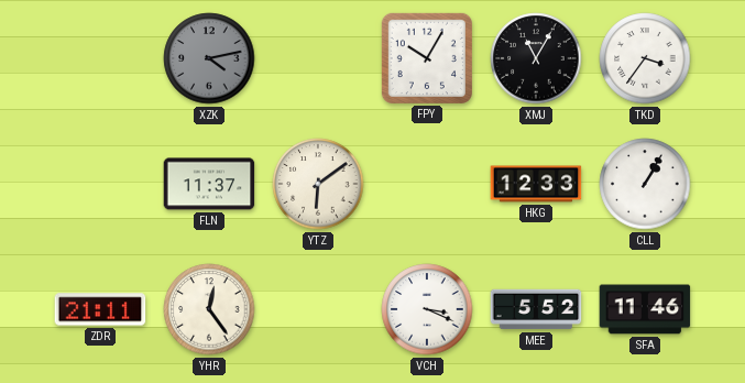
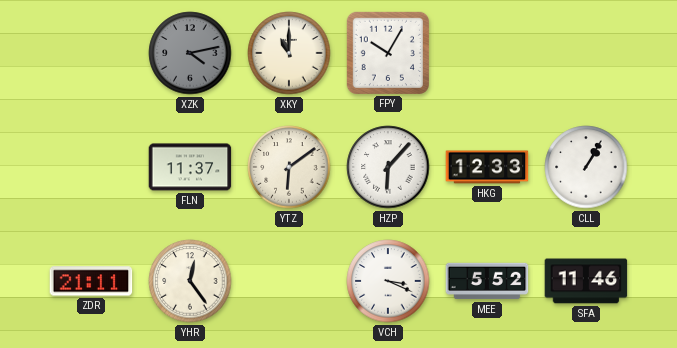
XKY: none -> 11:00 (289, 53)
XMJ: 11:05 -> none (536, 58)
TKD: 3:36 -> none (645, 58)
HZP: none -> 6:07 (388, 167)
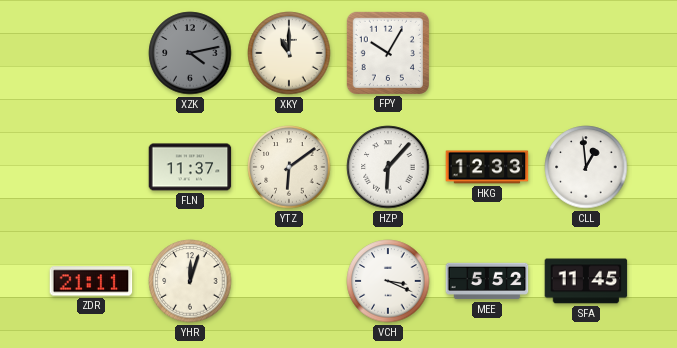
CLL: 1:05 -> 12:59 (586, 167)
YHR: 12:24 -> 12:03 (190, 281)
SFA: 11:46 -> 11:45 (586, 281)
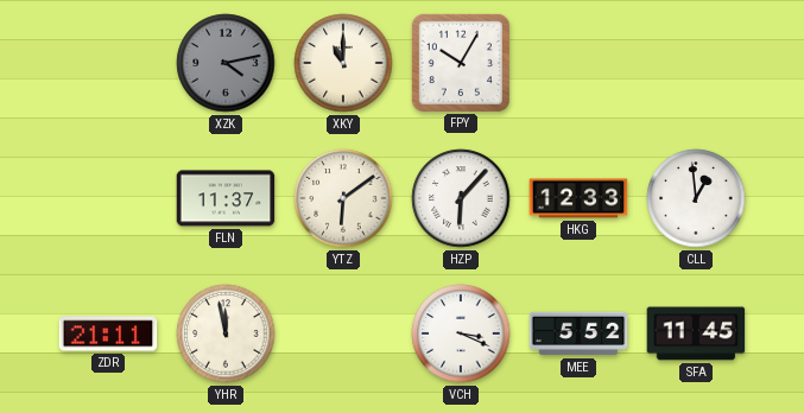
YHR: 12:03 -> 11:58 (226, 333)
